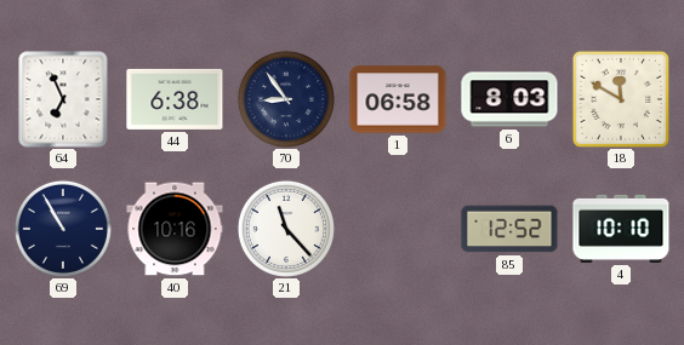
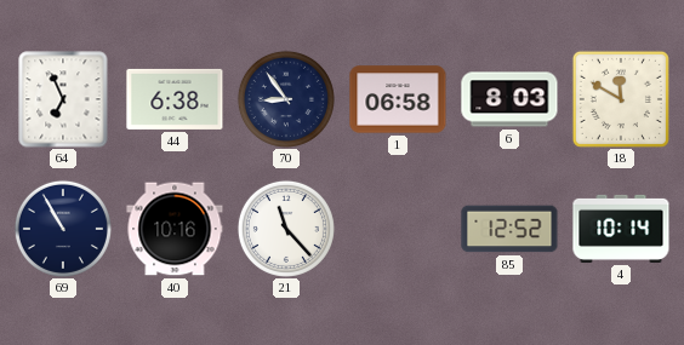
4: 10:10 -> 10:14 (621, 229)
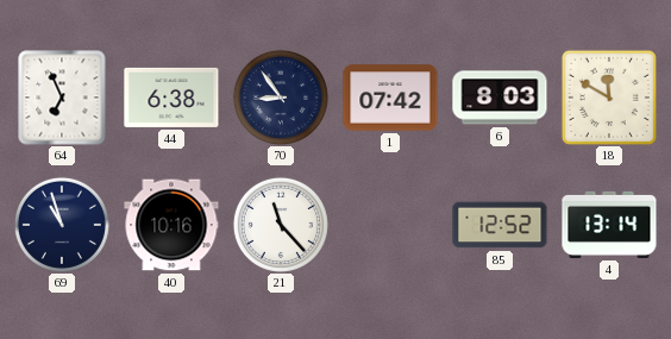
1: 06:58 -> 07:42 (390, 98)
69: 10:55 -> 10:57 (62, 225)
4: 10:14 -> 13:14 (609, 225)
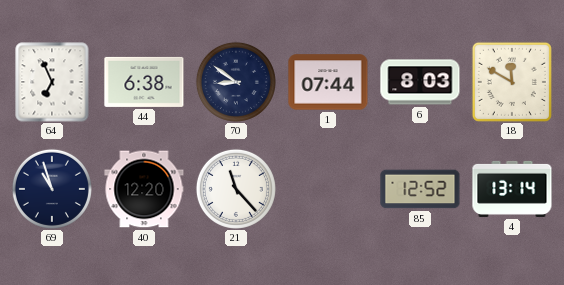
70: 8:54 -> 8:51 (236, 82)
1: 07:42 -> 07:44 (328, 82)
40: 10:16 -> 12:20 (144, 189)
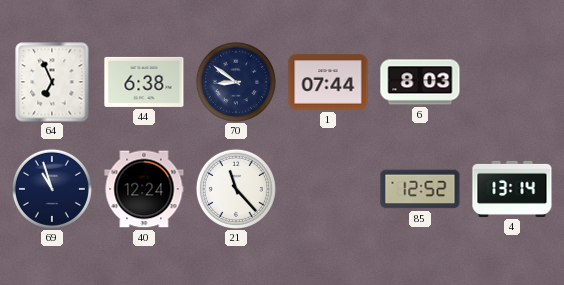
18: 11:50 -> none (512, 82)
40: 12:20 -> 12:24 (144, 189)
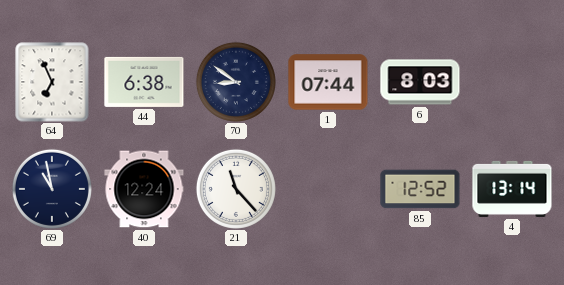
69: 10:57 -> 10:58 (52, 189)
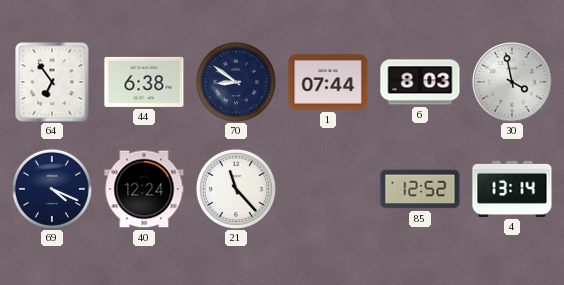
64: 6:56 -> 6:54 (52, 82)
30: none -> 3:58 (513, 83)
69: 10:58 -> 4:19 (52, 189)
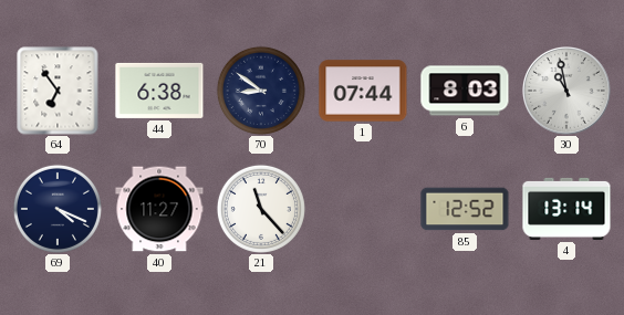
30: 3:58 -> 10:58 (568, 92)
40: 12:24 -> 11:27 (159, 209)
